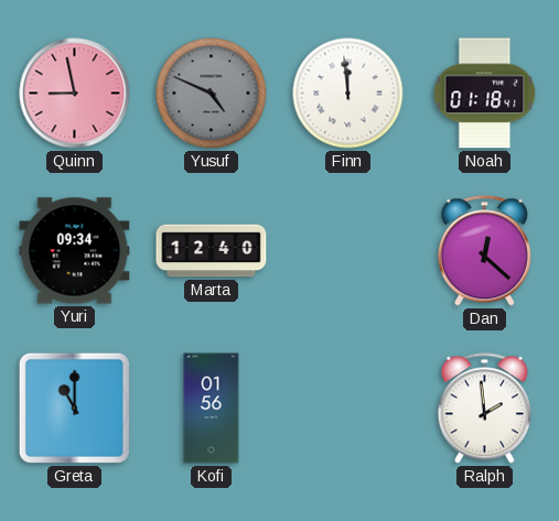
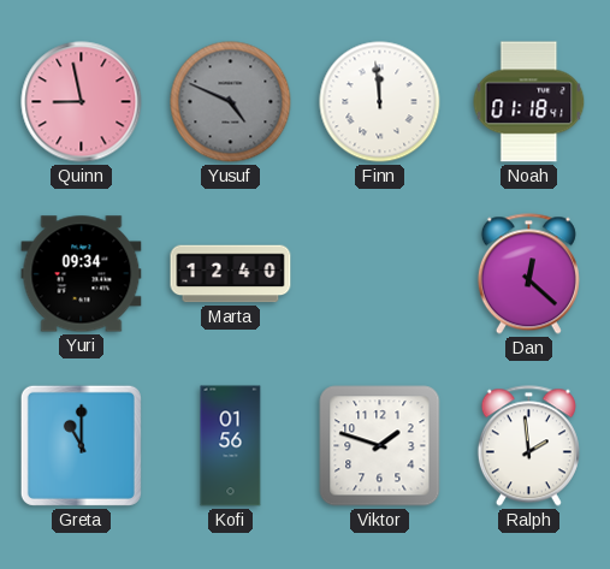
Viktor: none -> 1:48 (380, 446)
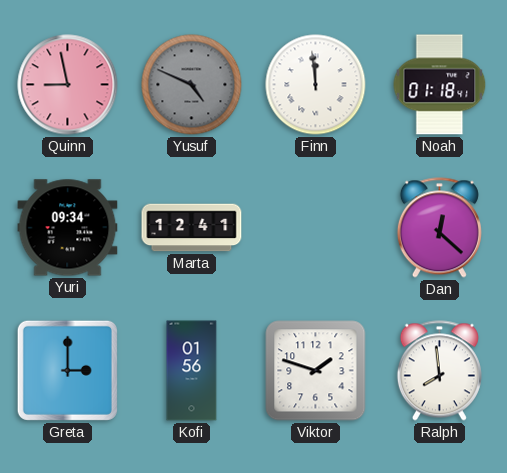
Marta: 12:40 -> 12:41 (192, 228)
Greta: 11:00 -> 3:00 (67, 370)
Ralph: 1:59 -> 7:59 (439, 371)
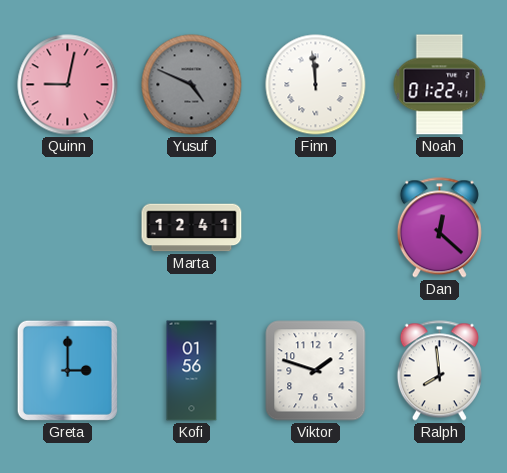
Quinn: 8:58 -> 9:02 (68, 85)
Noah: 01:18 -> 01:22 (440, 85)
Yuri: 09:34 -> none (68, 228)
